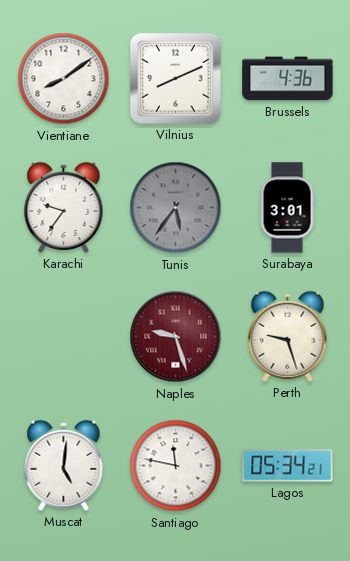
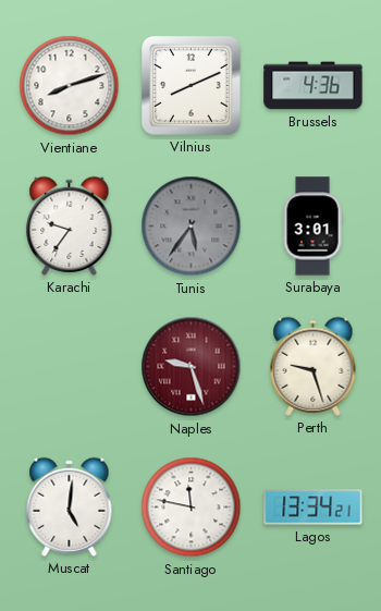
Vientiane: 8:09 -> 8:12 (70, 86)
Lagos: 05:34 -> 13:34 (314, 508)
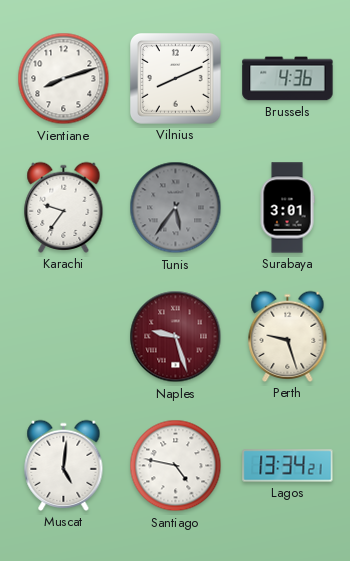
Santiago: 11:47 -> 4:47 (176, 466)
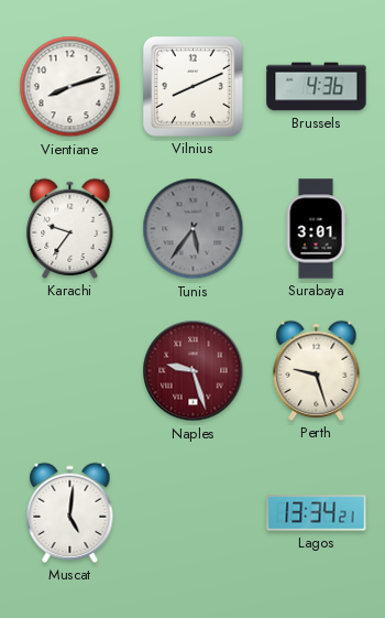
Santiago: 4:47 -> none (176, 466)
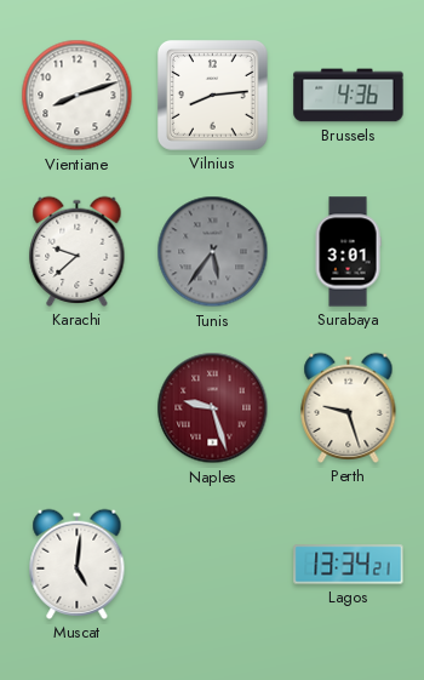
Vilnius: 8:11 -> 8:14 (213, 96)
Karachi: 9:36 -> 9:38 (78, 251)
